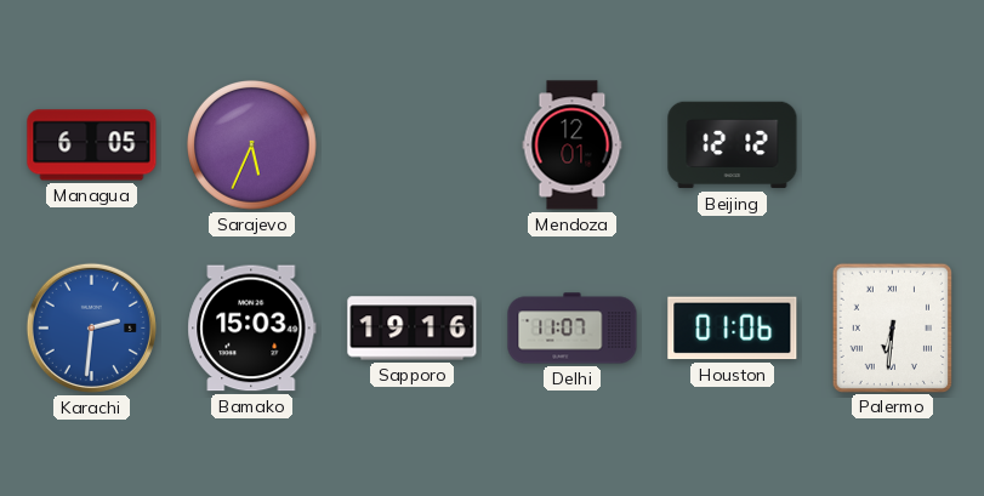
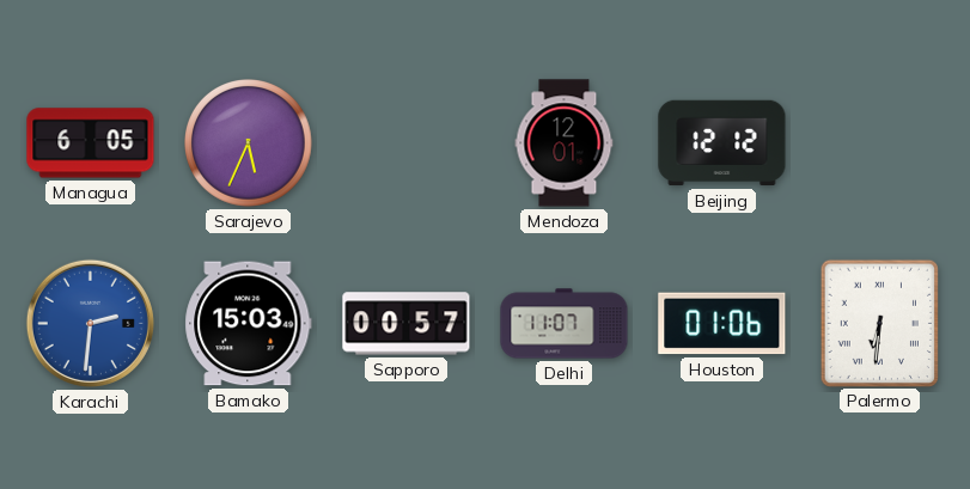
Sapporo: 19:16 -> 00:57 (407, 324)
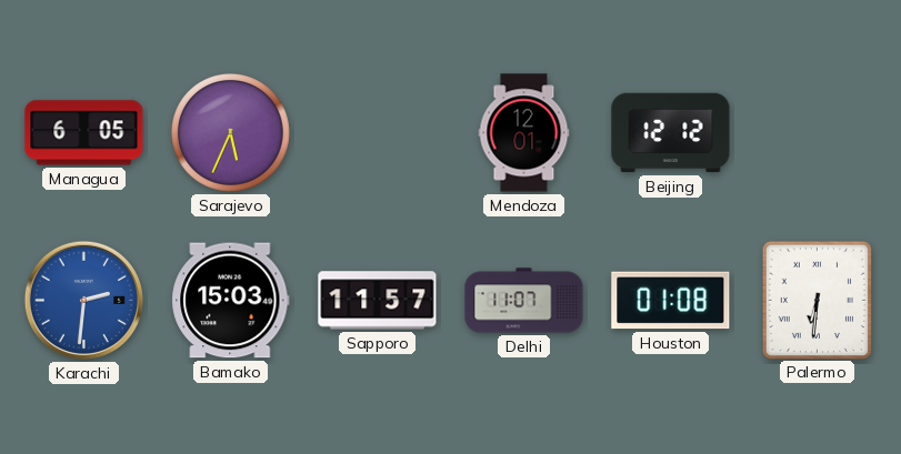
Sapporo: 00:57 -> 11:57 (378, 301)
Houston: 01:06 -> 01:08 (671, 301)
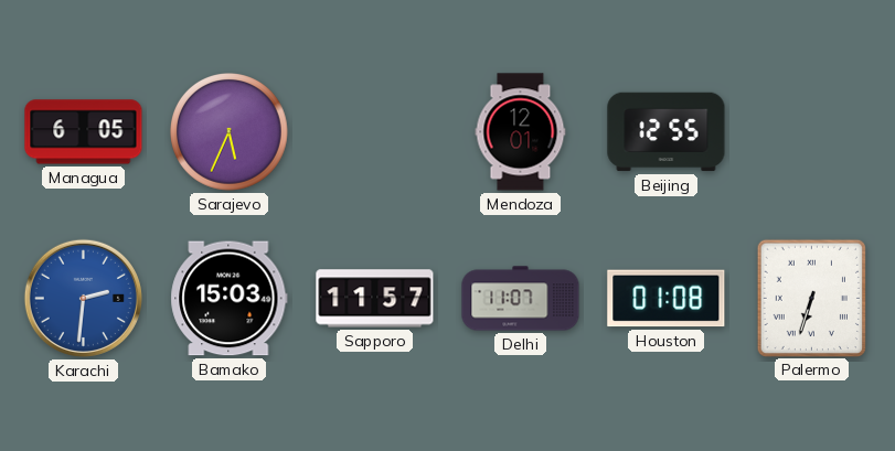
Beijing: 12:12 -> 12:55 (667, 132)
Palermo: 6:31 -> 6:33 (811, 298)
